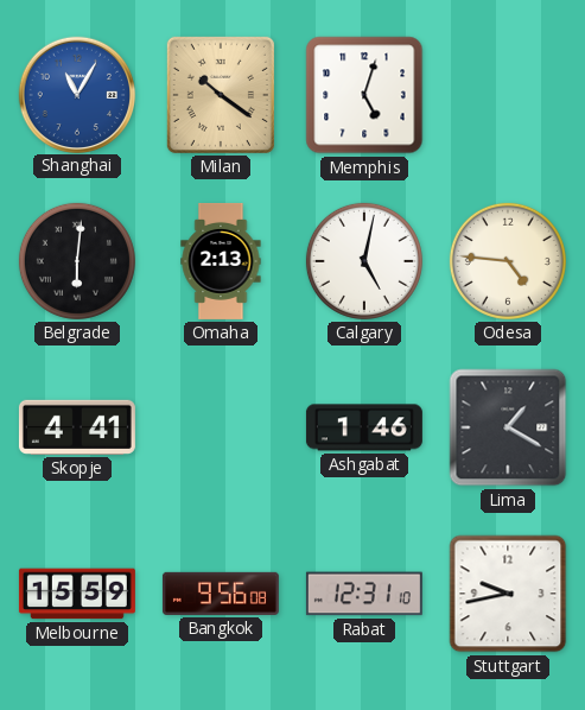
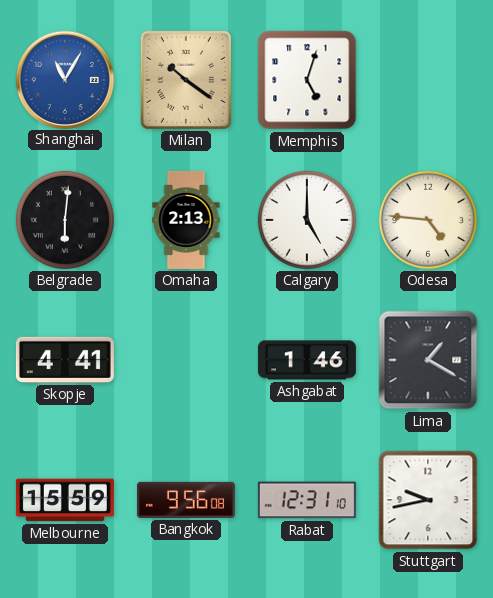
Calgary: 5:02 -> 5:00 (307, 220)
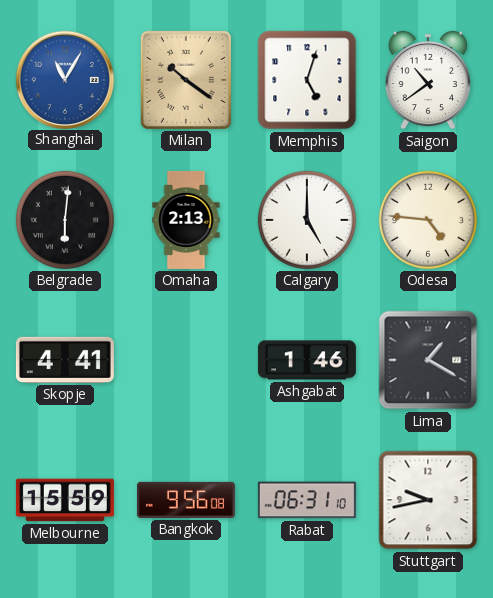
Saigon: none -> 10:39 (428, 80)
Rabat: 12:31 -> 06:31 (307, 500)
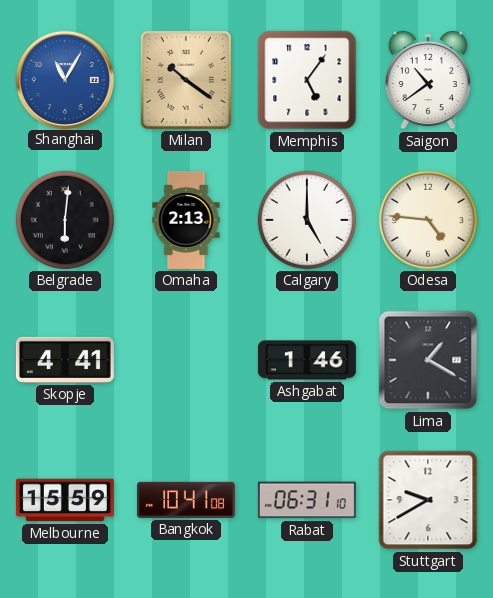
Memphis: 5:03 -> 5:06 (307, 80)
Bangkok: 9:56 -> 10:41 (186, 500)
Stuttgart: 9:43 -> 9:40 (428, 500)
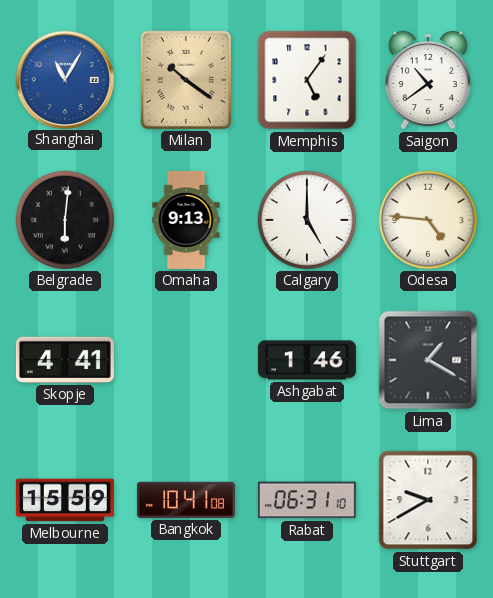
Omaha: 2:13 -> 9:13 (186, 220)
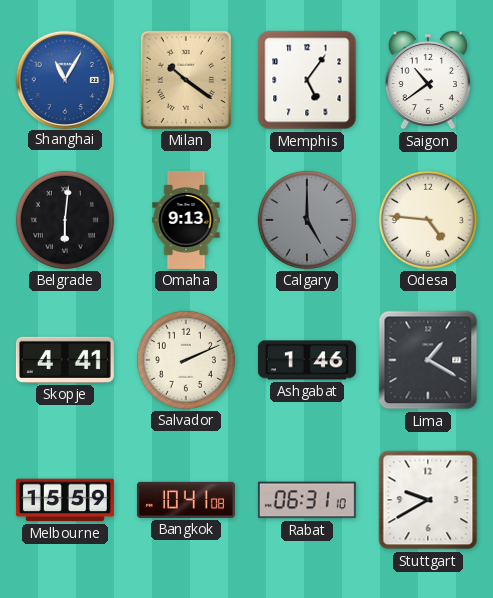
Calgary dial: white -> grey (307, 220)
Salvador: none -> 2:11 (186, 360)
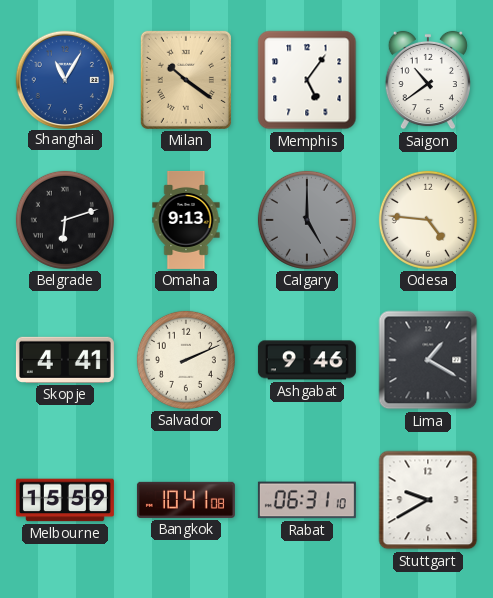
Belgrade: 6:01 -> 6:12 (65, 220)
Ashgabat: 1:46 -> 9:46 (307, 360)
